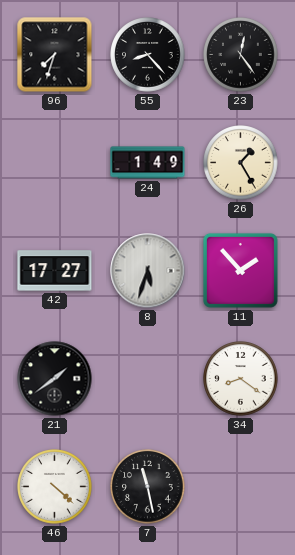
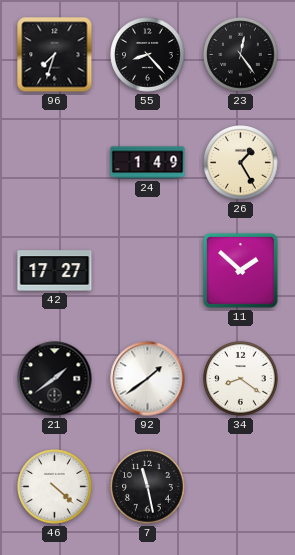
8: 5:33 -> none (148, 271)
11: 1:53 -> 1:52 (240, 270)
92: none -> 1:39 (148, 379)
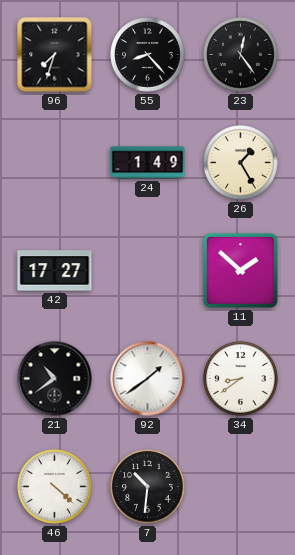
21: 1:39 -> 10:39 (55, 379)
34: 8:21 -> 8:39 (241, 379)
7: 11:28 -> 10:31 (148, 487)
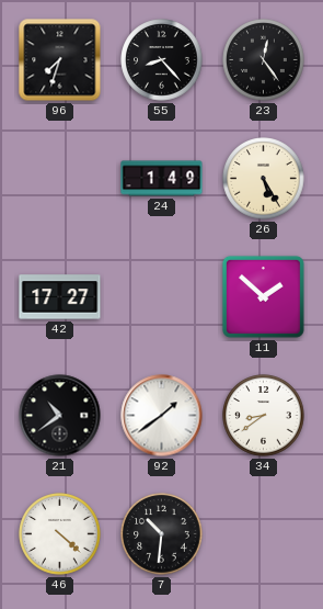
26: 1:25 -> 5:25 (264, 179)
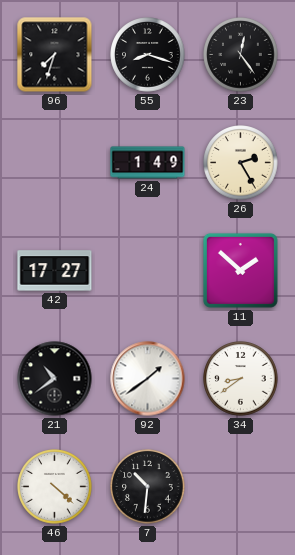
55: 8:23 -> 8:18 (148, 55)
26: 5:25 -> 2:25 (241, 163)
